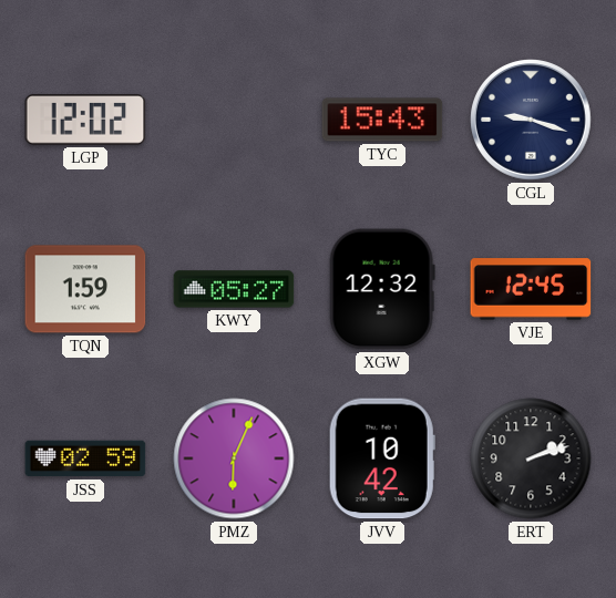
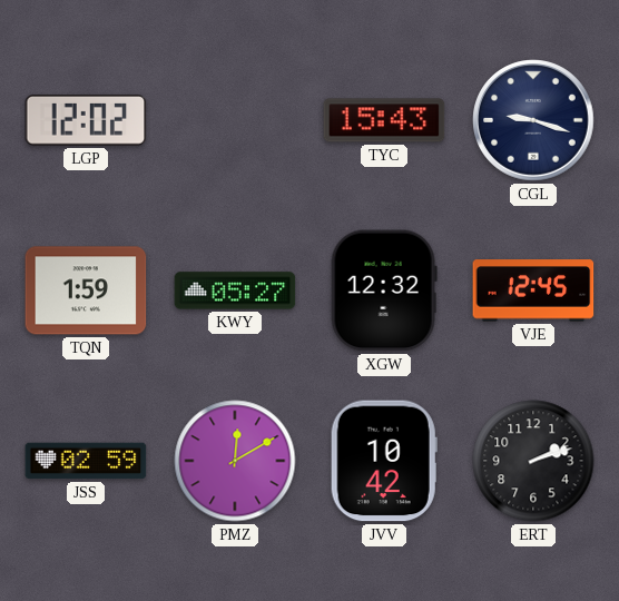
PMZ: 6:04 -> 12:10 (235, 461)
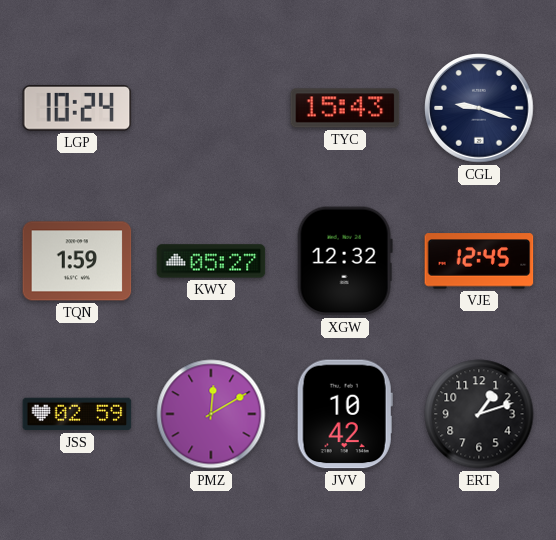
LGP: 12:02 -> 10:24 (77, 109)
ERT: 2:12 -> 1:12 (479, 414)
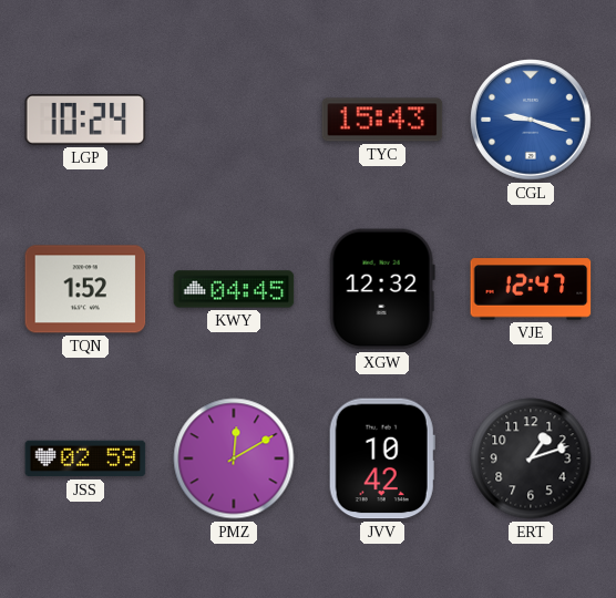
CGL dial: navy -> blue (531, 120)
TQN: 1:59 -> 1:52 (85, 289)
KWY: 05:27 -> 04:45 (234, 289)
VJE: 12:45 -> 12:47 (531, 289)
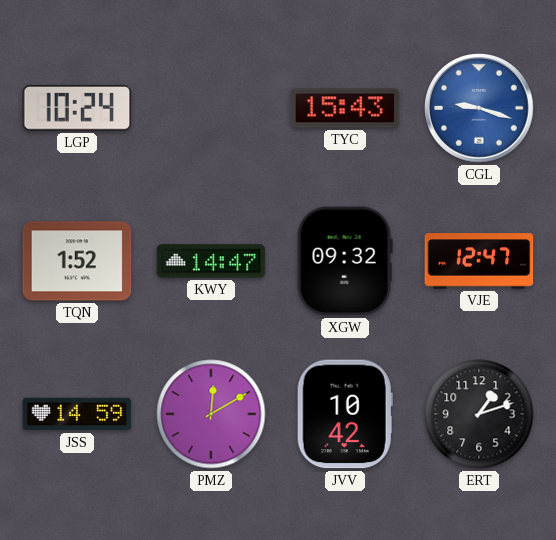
KWY: 04:45 -> 14:47 (211, 261)
XGW: 12:32 -> 09:32 (345, 261)
JSS: 02:59 -> 14:59 (77, 414)
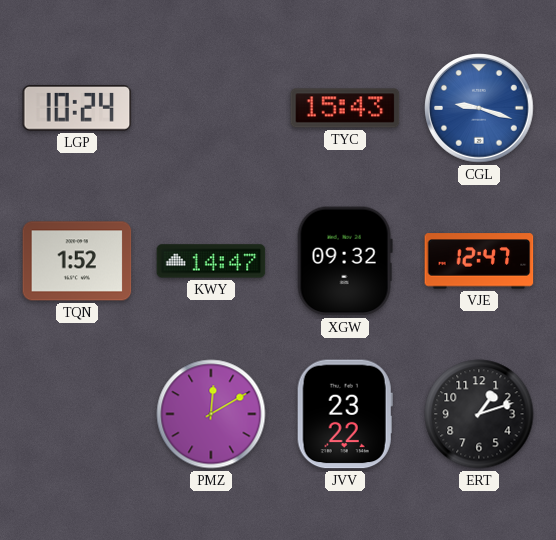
JSS: 14:59 -> none (77, 414)
JVV: 10:42 -> 23:22 (345, 414)
